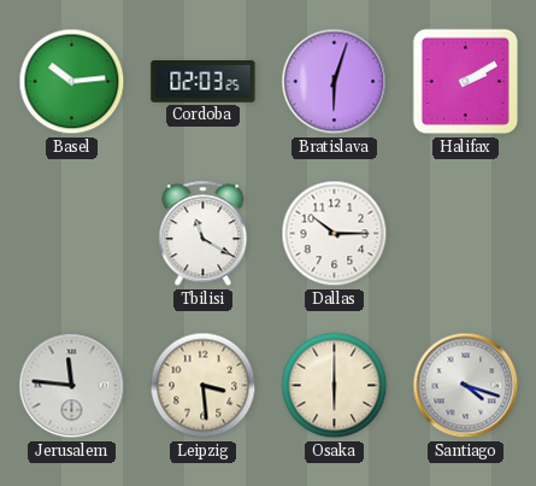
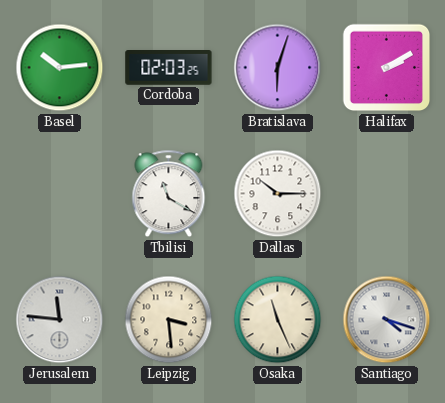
Osaka: 6:00 -> 11:26 (278, 320)
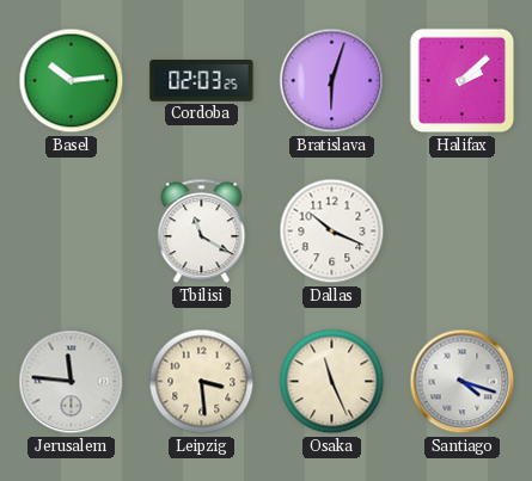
Halifax: 2:10 -> 2:08 (463, 81)
Dallas: 10:15 -> 10:19 (332, 232)
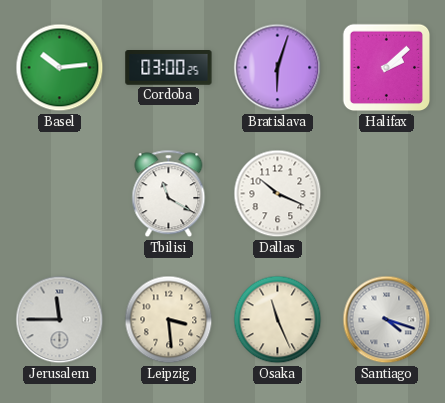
Cordoba: 02:03 -> 03:00 (169, 68)
Jerusalem: 11:46 -> 11:45 (60, 320)
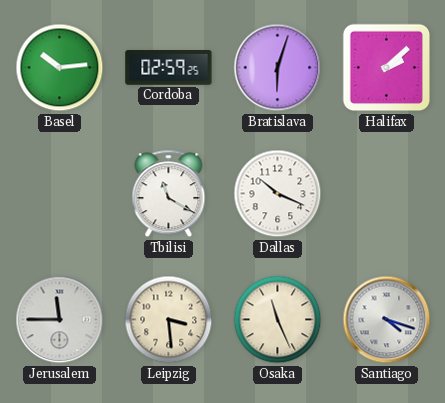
Cordoba: 03:00 -> 02:59 (169, 68)
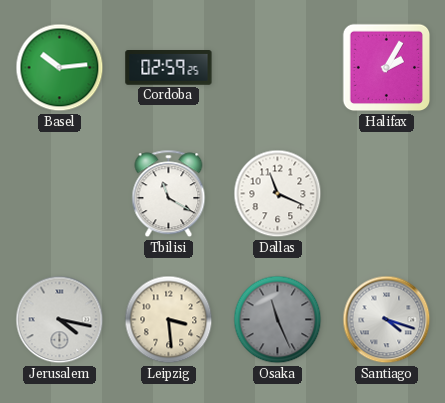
Bratislava: 6:03 -> none (278, 68)
Halifax: 2:08 -> 2:05 (387, 68)
Dallas: 10:19 -> 11:19 (278, 194)
Jerusalem: 11:45 -> 4:17 (60, 320)
Osaka dial: cream -> grey (278, 320)
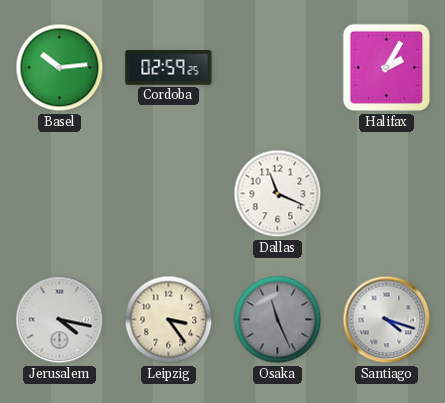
Tbilisi: 11:20 -> none (169, 194)
Leipzig: 3:29 -> 3:24 (169, 320)
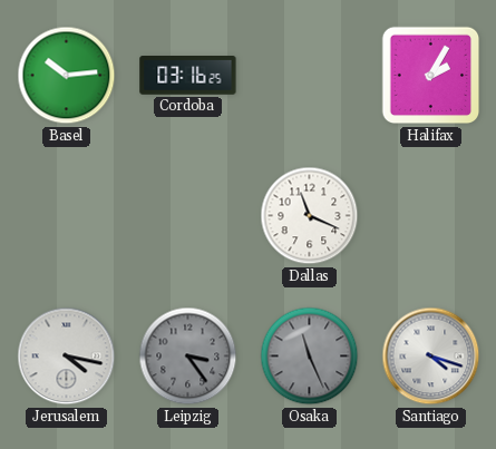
Cordoba: 02:59 -> 03:16 (188, 76)
Leipzig dial: cream -> grey (188, 357)
